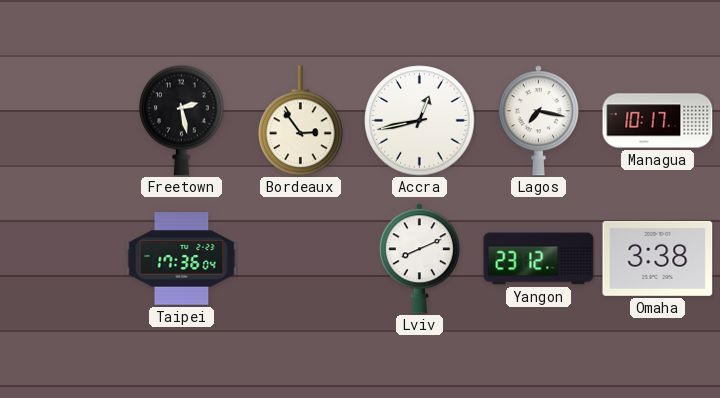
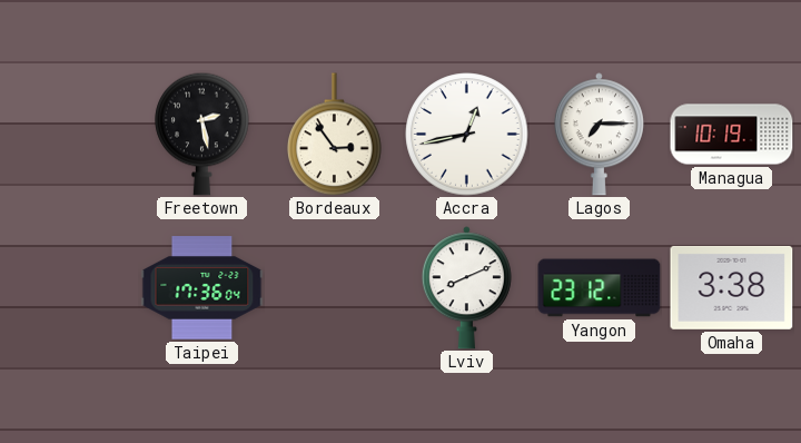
Lagos: 7:17 -> 7:15 (599, 135)
Managua: 10:17 -> 10:19 (732, 135)
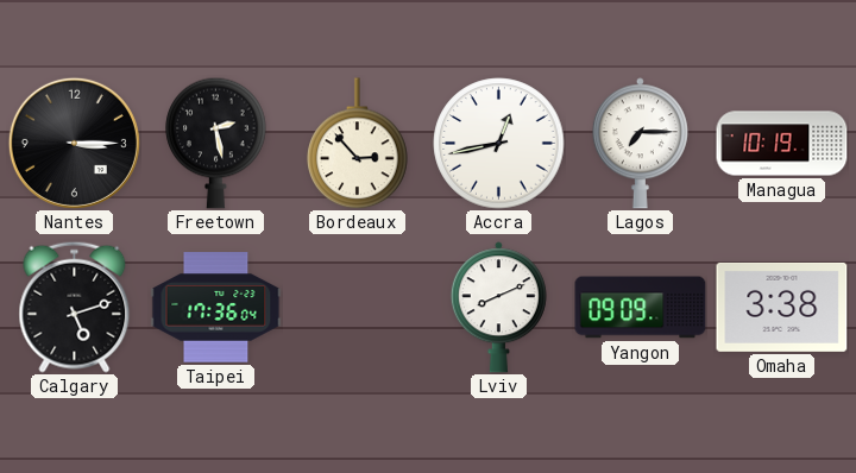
Nantes: none -> 3:15 (74, 143)
Bordeaux: 2:54 -> 2:53 (358, 144)
Calgary: none -> 5:12 (75, 307)
Yangon: 23:12 -> 09:09 (641, 308)
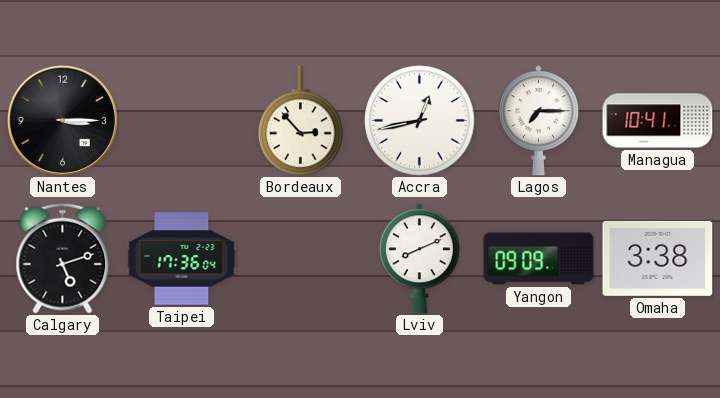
Freetown: 2:28 -> none (216, 143)
Managua: 10:19 -> 10:41 (658, 121)
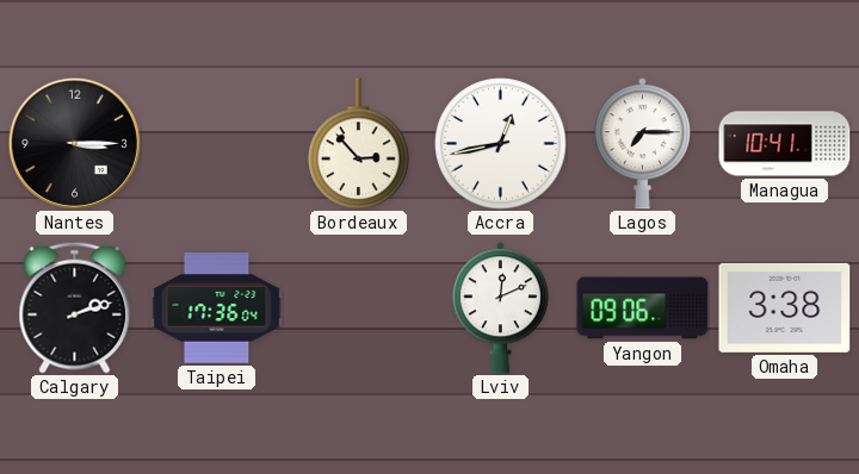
Calgary: 5:12 -> 2:12 (75, 307)
Lviv: 8:11 -> 12:11 (500, 308)
Yangon: 09:09 -> 09:06 (643, 308)
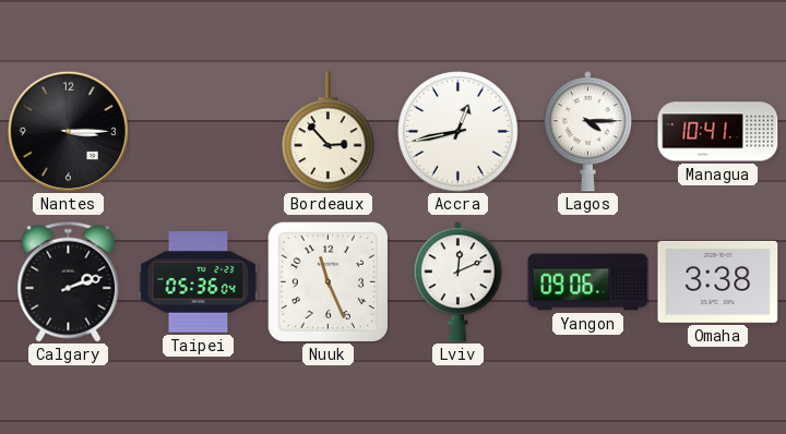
Lagos: 7:15 -> 4:15 (587, 132)
Taipei: 17:36 -> 05:36 (199, 282)
Nuuk: none -> 11:26 (327, 281)
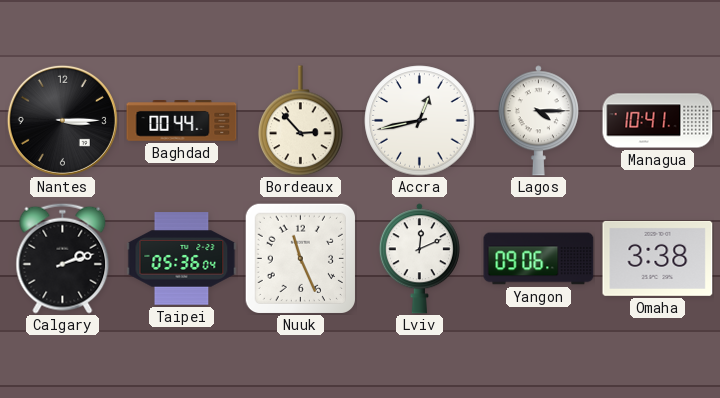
Baghdad: none -> 00:44 (182, 121)
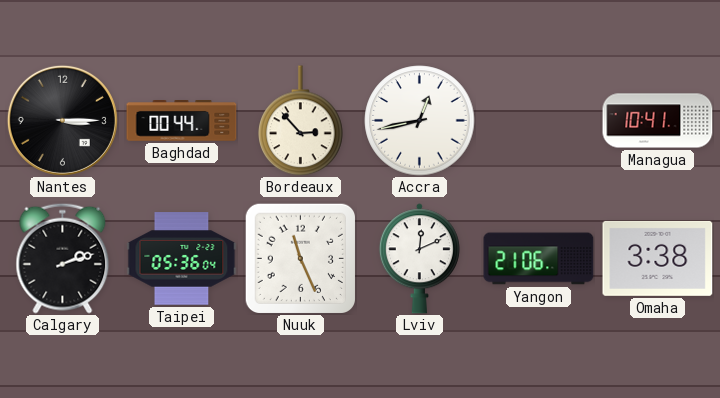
Lagos: 4:15 -> none (538, 121)
Yangon: 09:06 -> 21:06 (539, 259)
